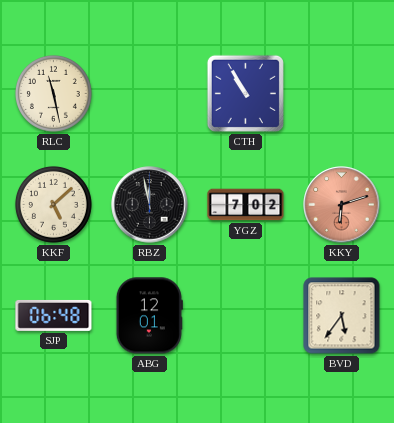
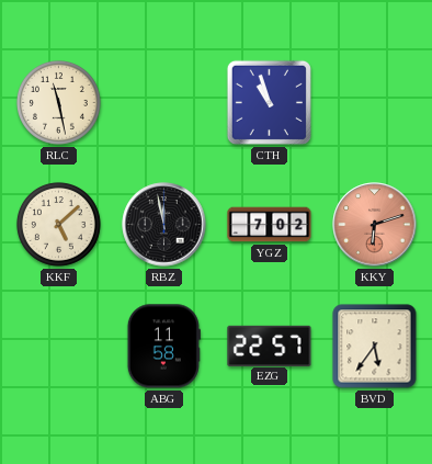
CTH: 10:55 -> 10:57 (269, 102)
SJP: 06:48 -> none (54, 315)
ABG: 12:01 -> 11:58 (163, 347)
EZG: none -> 22:57 (270, 346)
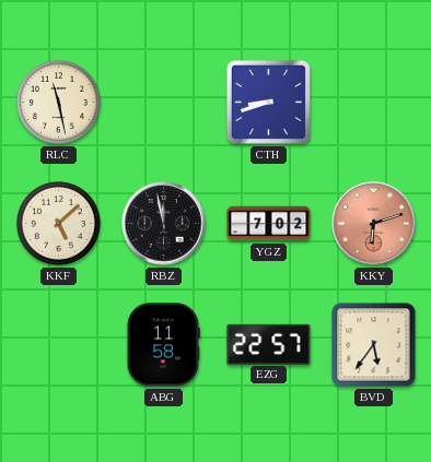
CTH: 10:57 -> 8:42 (268, 102)
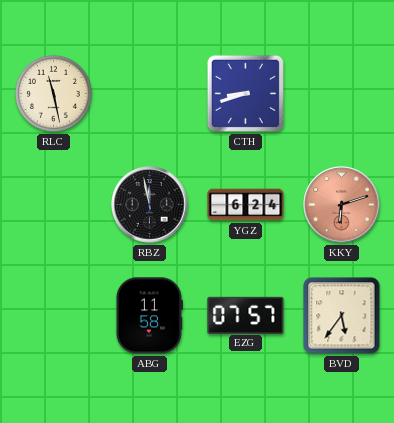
KKF: 5:08 -> none (58, 223)
YGZ: 7:02 -> 6:24 (246, 205)
EZG: 22:57 -> 07:57 (246, 315)
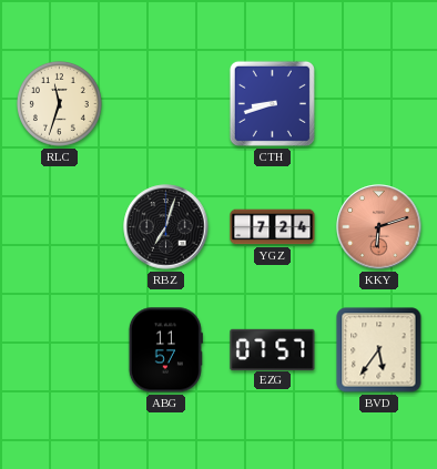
RLC: 11:28 -> 11:33 (59, 103)
RBZ: 11:58 -> 7:03 (166, 227)
YGZ: 6:24 -> 7:24 (273, 227)
ABG: 11:58 -> 11:57 (165, 350)
